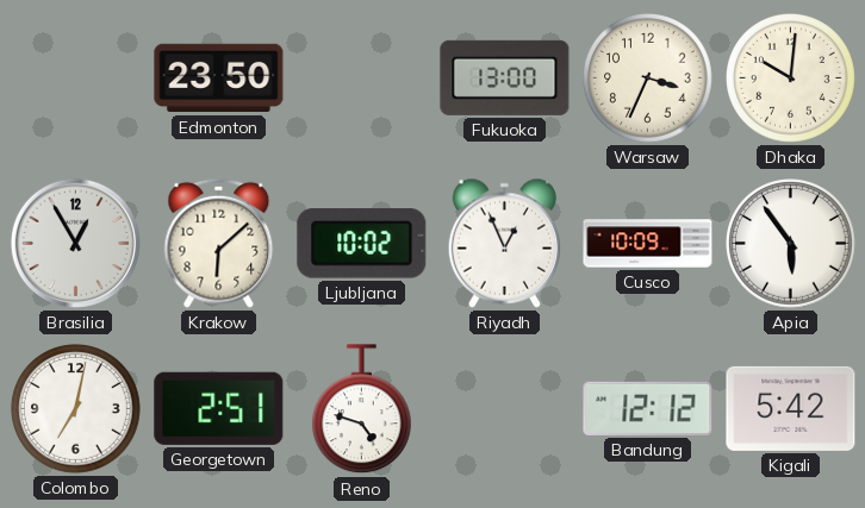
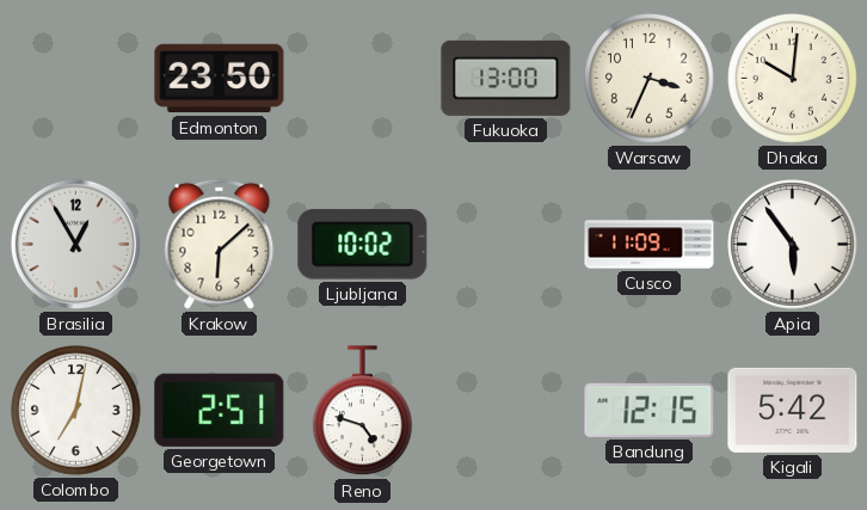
Riyadh: 12:56 -> none (505, 243)
Cusco: 10:09 -> 11:09 (650, 245)
Bandung: 12:12 -> 12:15 (650, 410)
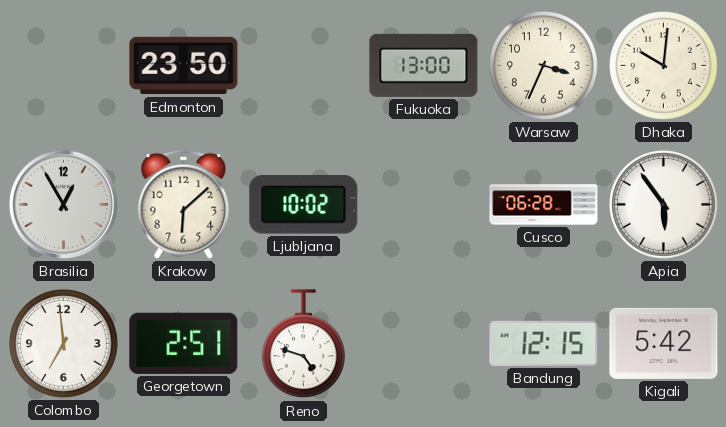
Cusco: 11:09 -> 06:28 (544, 205)
Colombo: 7:02 -> 6:59 (64, 344)
